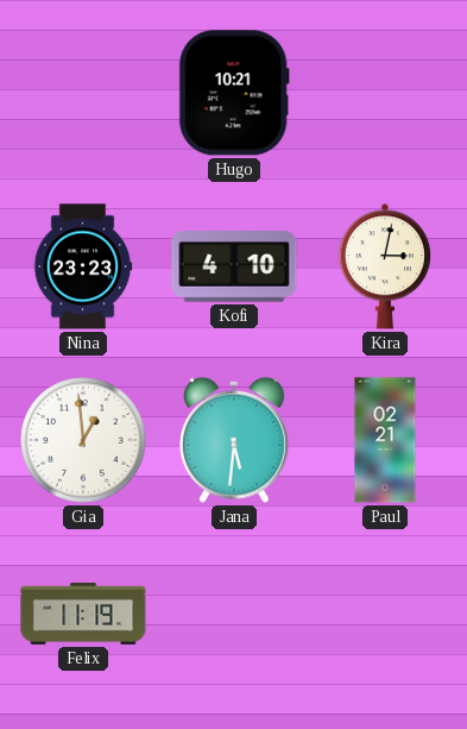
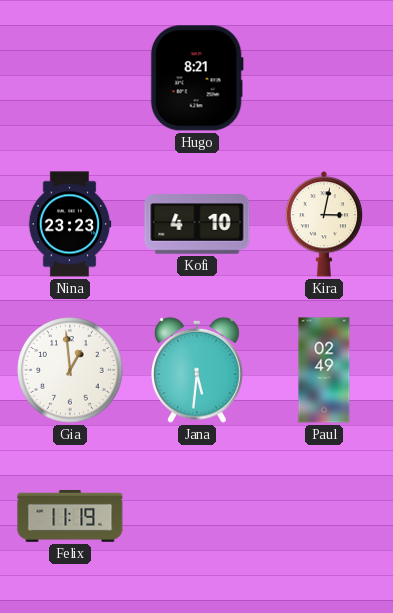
Hugo: 10:21 -> 8:21 (197, 78)
Paul: 02:21 -> 02:49 (324, 370)
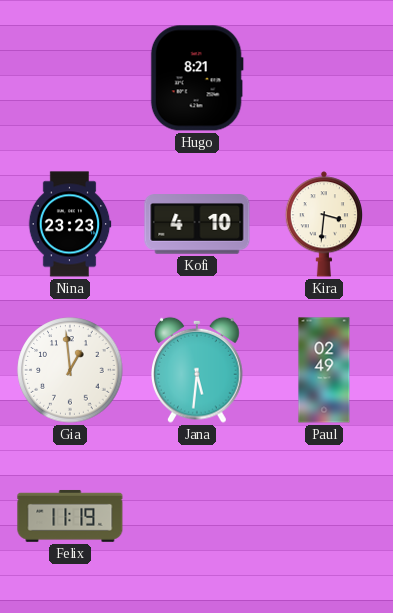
Kira: 3:02 -> 3:31 (323, 224)
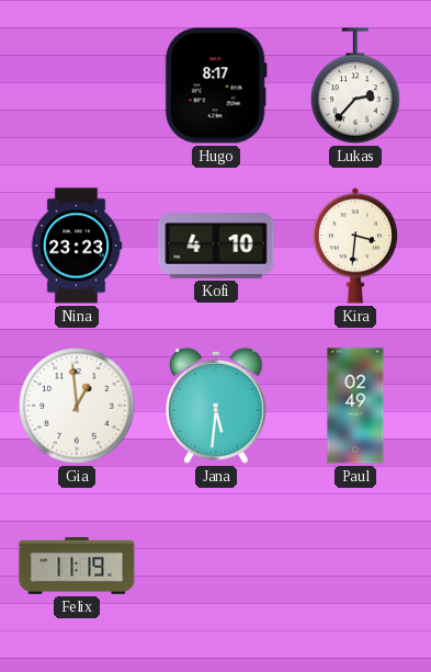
Hugo: 8:21 -> 8:17 (216, 86)
Lukas: none -> 2:37 (355, 86)
